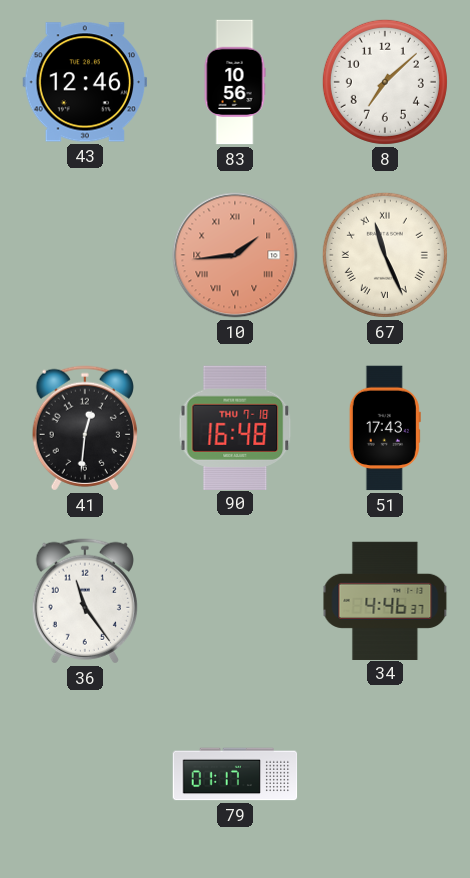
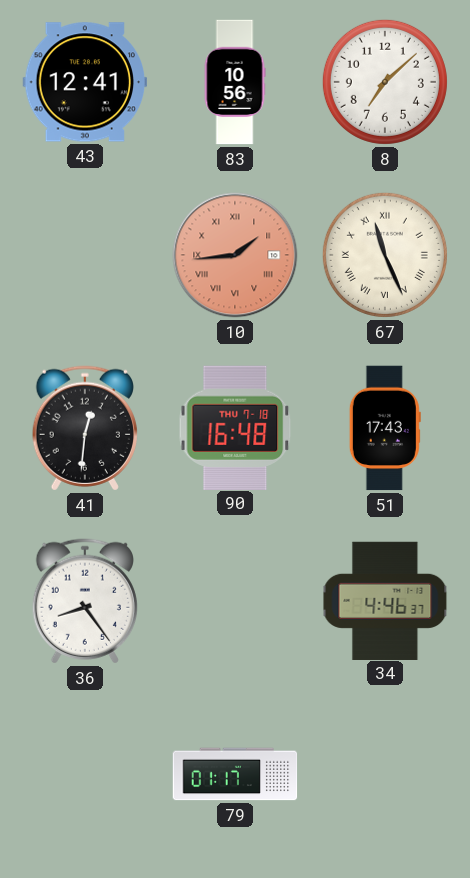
43: 12:46 -> 12:41 (85, 82)
36: 11:24 -> 8:24 (85, 601)
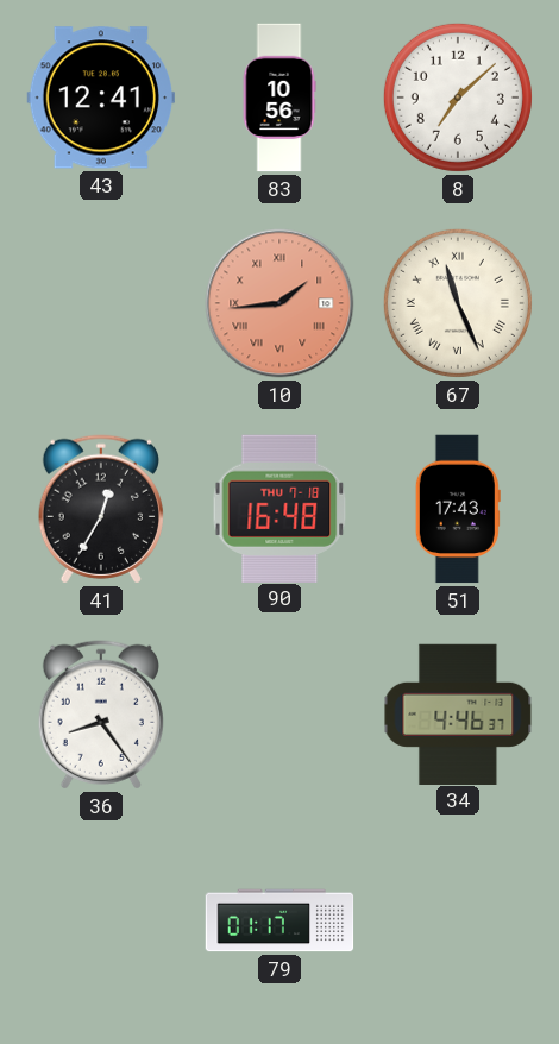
41: 12:31 -> 12:35 (101, 509)
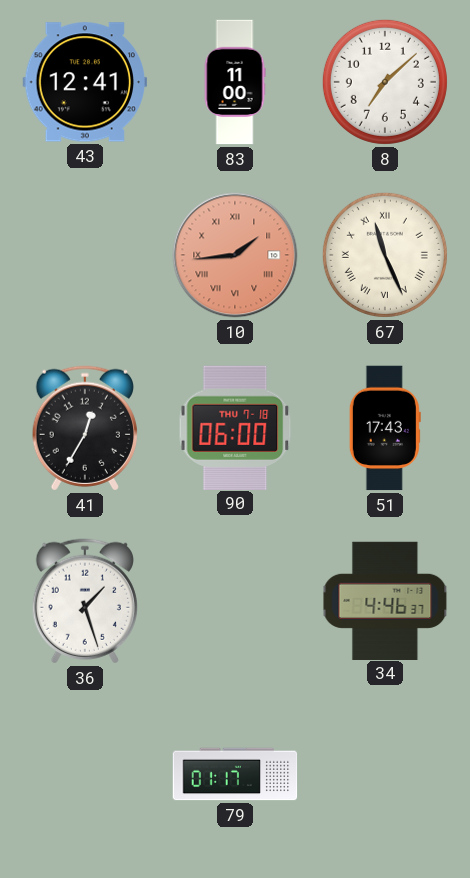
83: 10:56 -> 11:00 (235, 82)
90: 16:48 -> 06:00 (235, 427)
36: 8:24 -> 1:27 (85, 601)
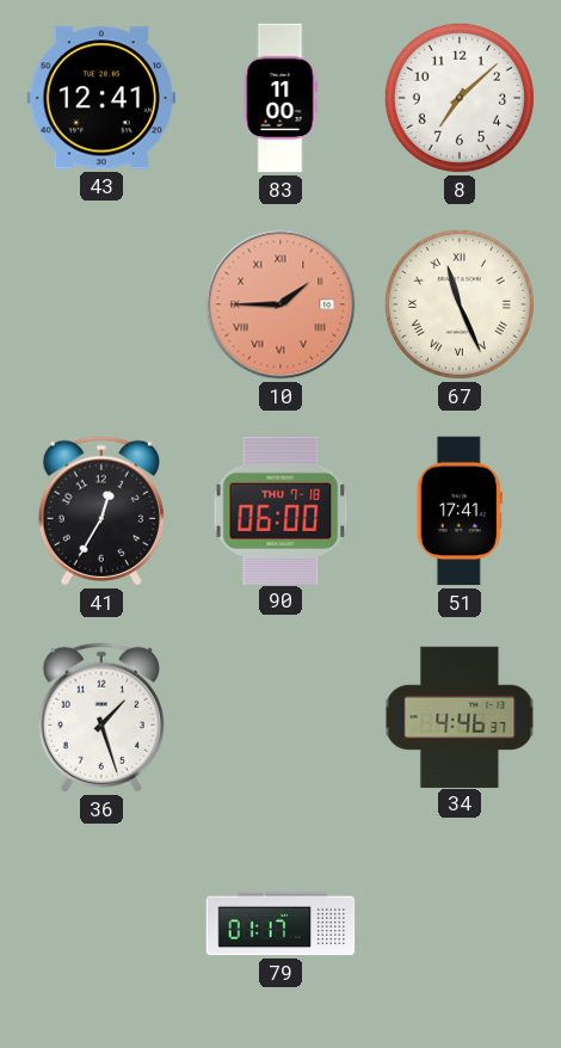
10: 1:44 -> 1:45 (280, 304)
51: 17:43 -> 17:41 (460, 511)
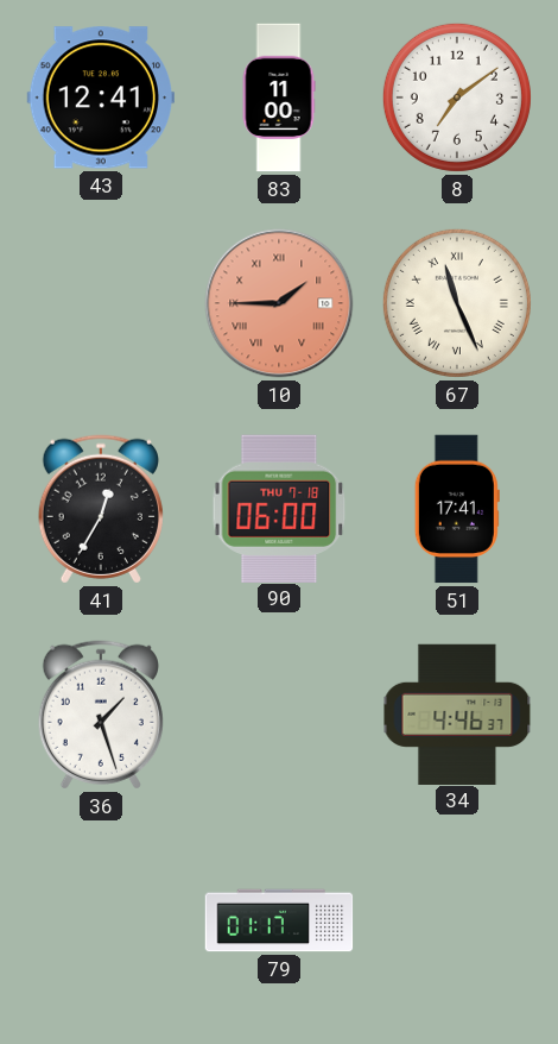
8: 7:08 -> 7:09 (457, 98)
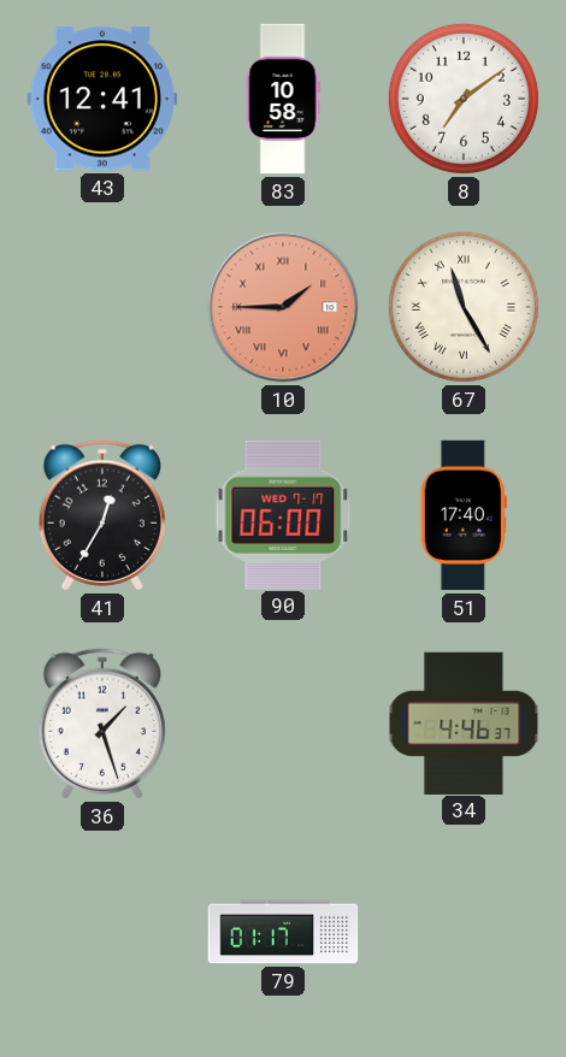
83: 11:00 -> 10:58 (283, 99)
67: 11:26 -> 11:25 (464, 307)
90 date: THU 7-18 -> WED 7-17 (283, 514)
51: 17:41 -> 17:40 (464, 515)
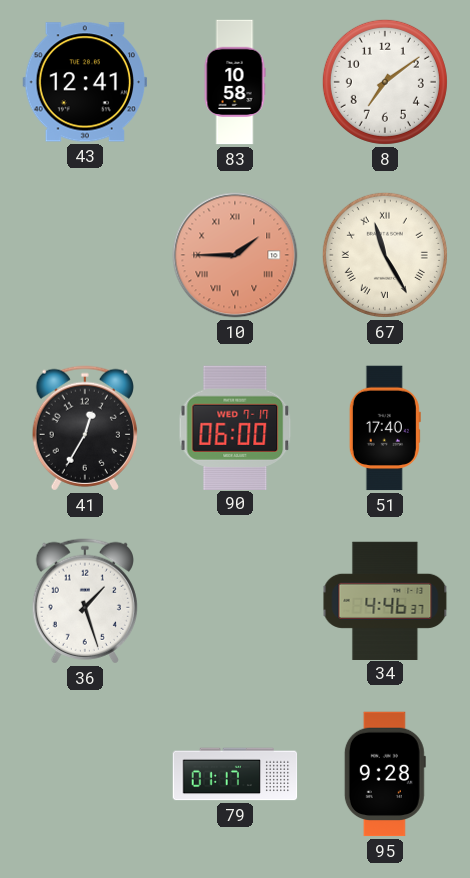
95: none -> 9:28 (385, 774)
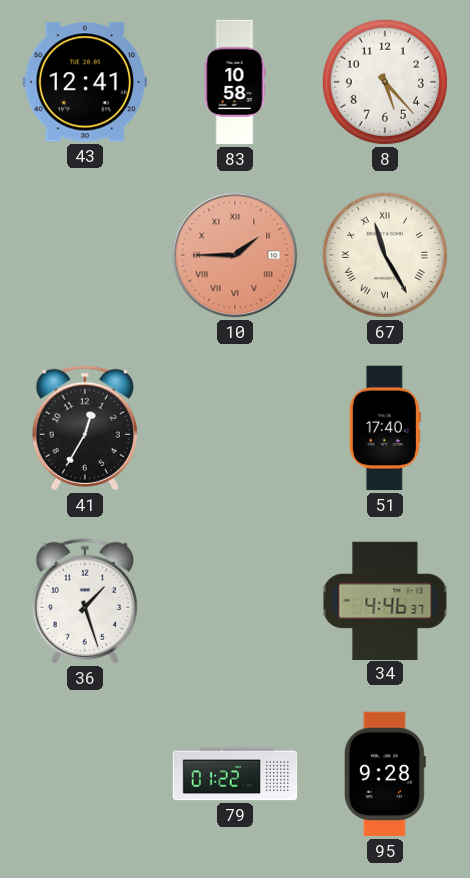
8: 7:09 -> 5:23 (385, 82)
90: 06:00 -> none (235, 427)
79: 01:17 -> 01:22 (235, 774)
